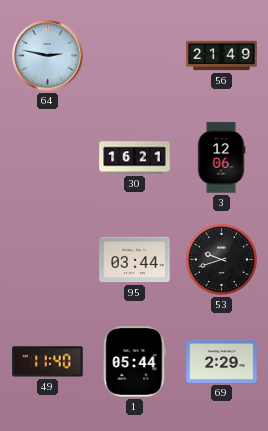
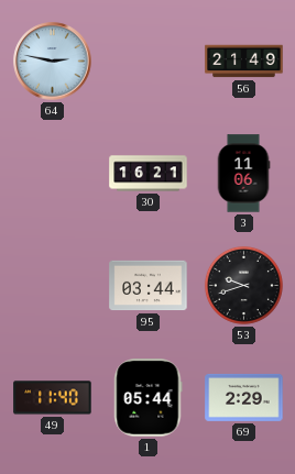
3: 12:06 -> 11:06 (243, 174)
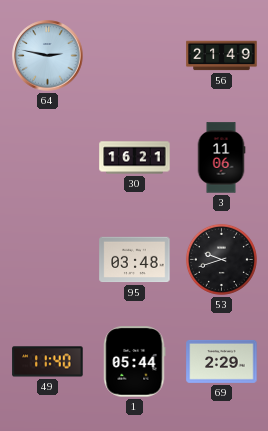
95: 03:44 -> 03:48 (135, 260)
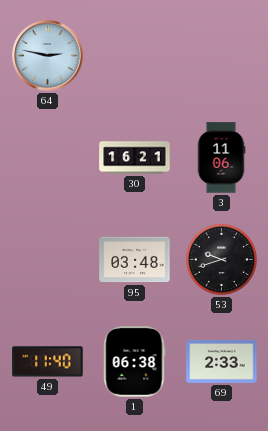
56: 21:49 -> none (222, 56)
1: 05:44 -> 06:38 (135, 362)
69: 2:29 -> 2:33 (222, 361)
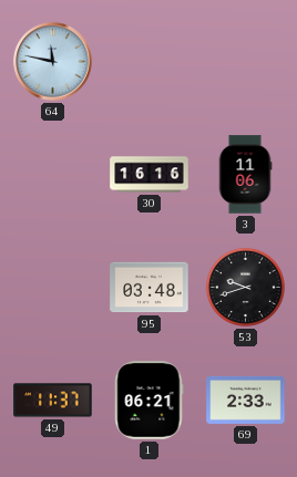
64: 2:47 -> 11:47 (53, 62)
30: 16:21 -> 16:16 (150, 175)
49: 11:40 -> 11:37 (53, 401)
1: 06:38 -> 06:21 (150, 401)
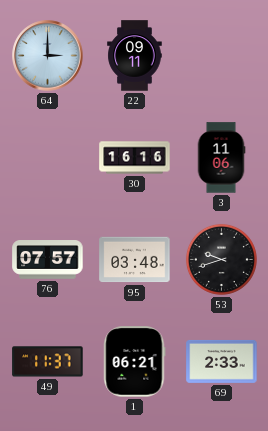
64: 11:47 -> 3:00 (48, 56)
22: none -> 09:11 (135, 56)
76: none -> 07:57 (48, 260)
